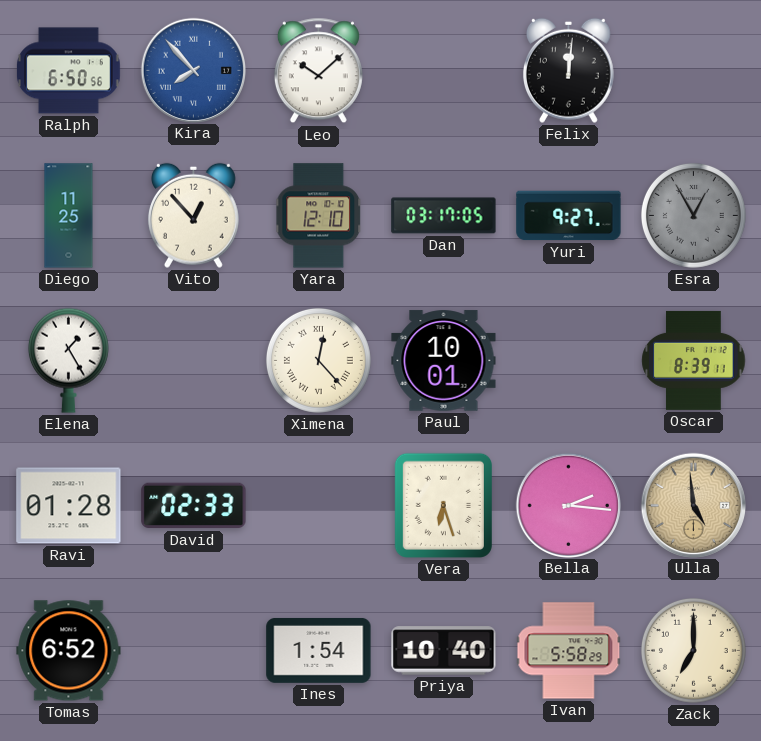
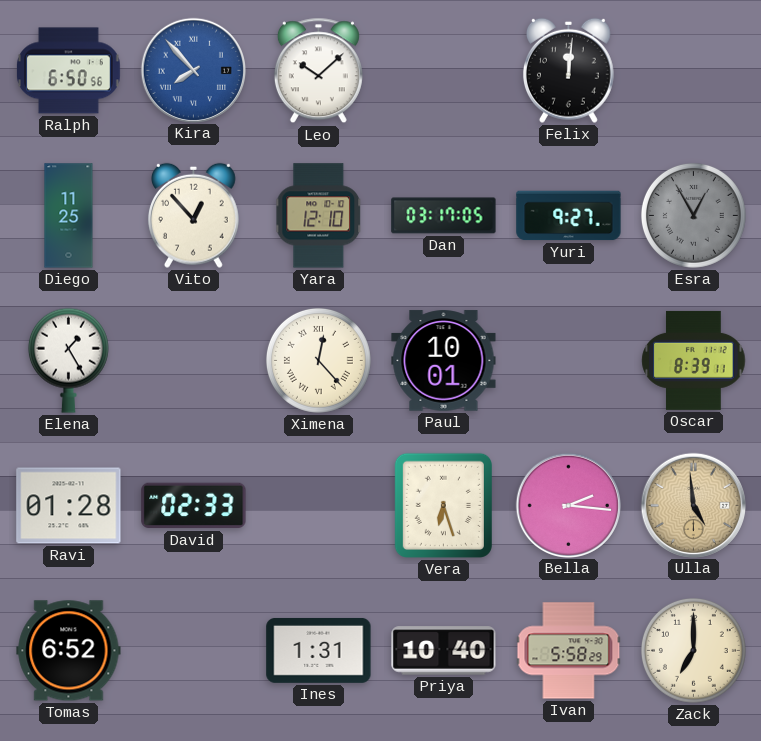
Ines: 1:54 -> 1:31 (319, 650)
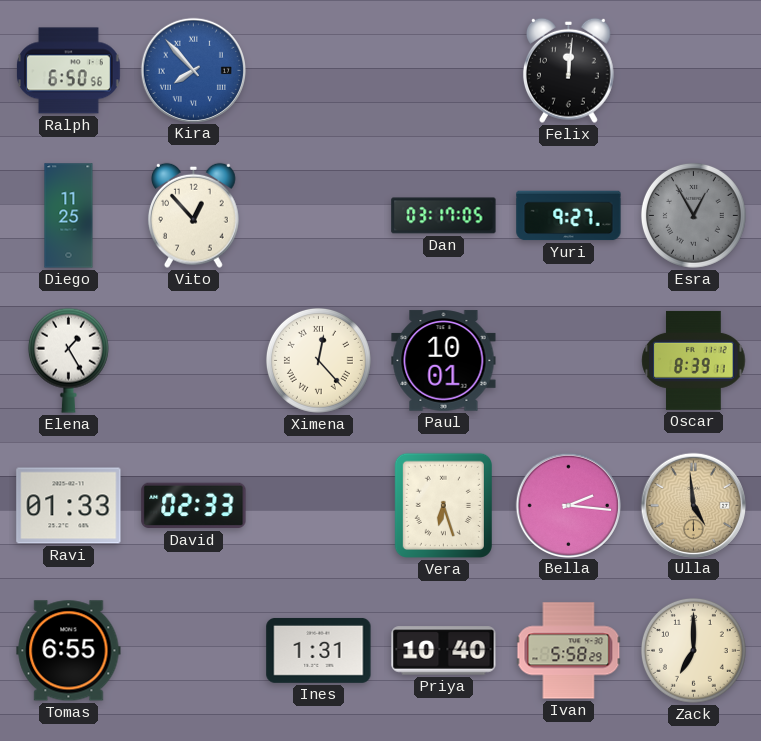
Leo: 10:08 -> none (318, 71)
Yara: 12:10 -> none (319, 216)
Ravi: 01:28 -> 01:33 (69, 506)
Tomas: 6:52 -> 6:55 (69, 651)
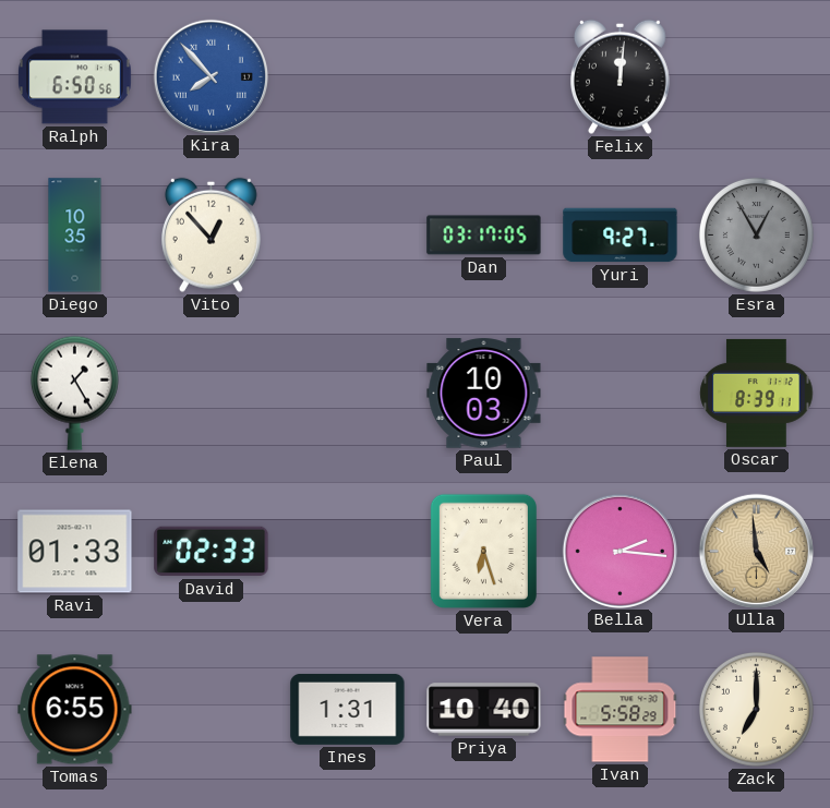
Diego: 11:25 -> 10:35 (75, 236)
Ximena: 12:23 -> none (318, 360)
Paul: 10:01 -> 10:03 (484, 394)
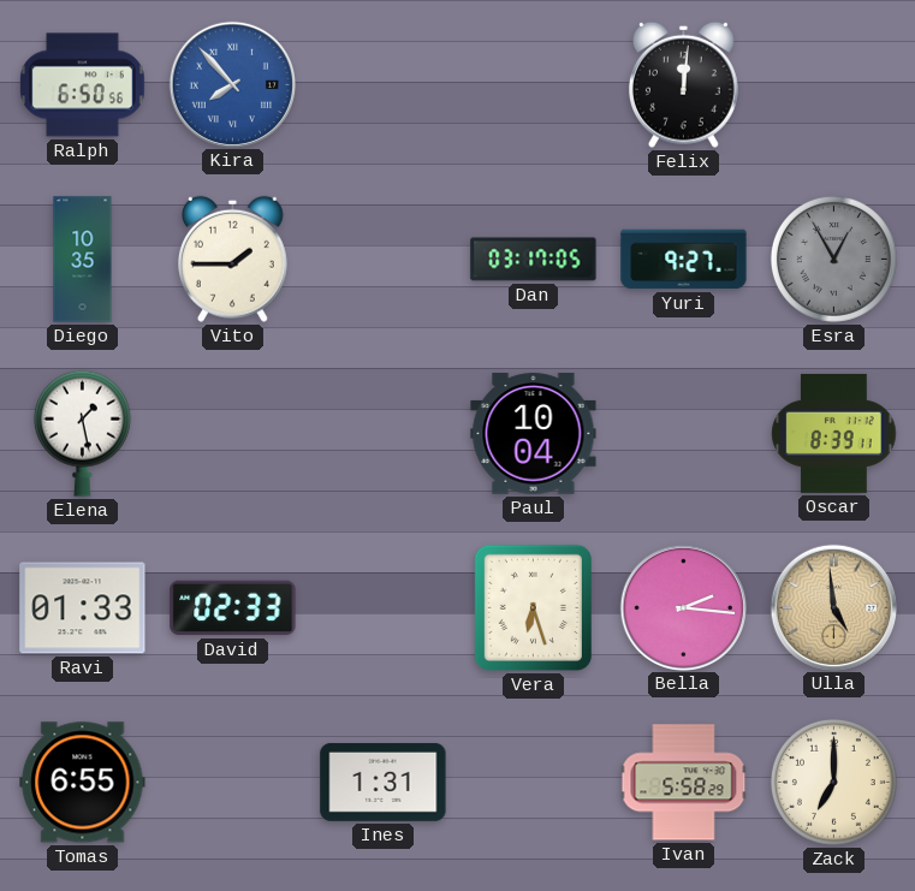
Vito: 12:53 -> 1:45 (232, 259)
Elena: 1:25 -> 1:28 (82, 433)
Paul: 10:03 -> 10:04 (534, 434)
Priya: 10:40 -> none (484, 710)
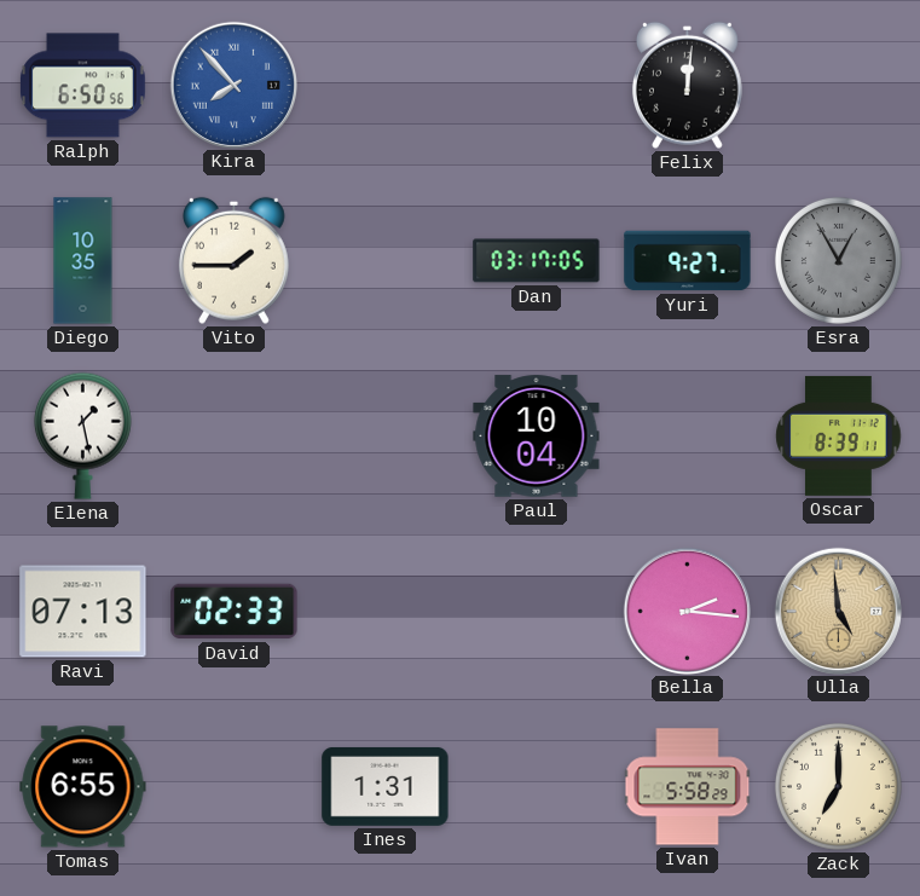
Ravi: 01:33 -> 07:13 (83, 612)
Vera: 6:27 -> none (533, 607)
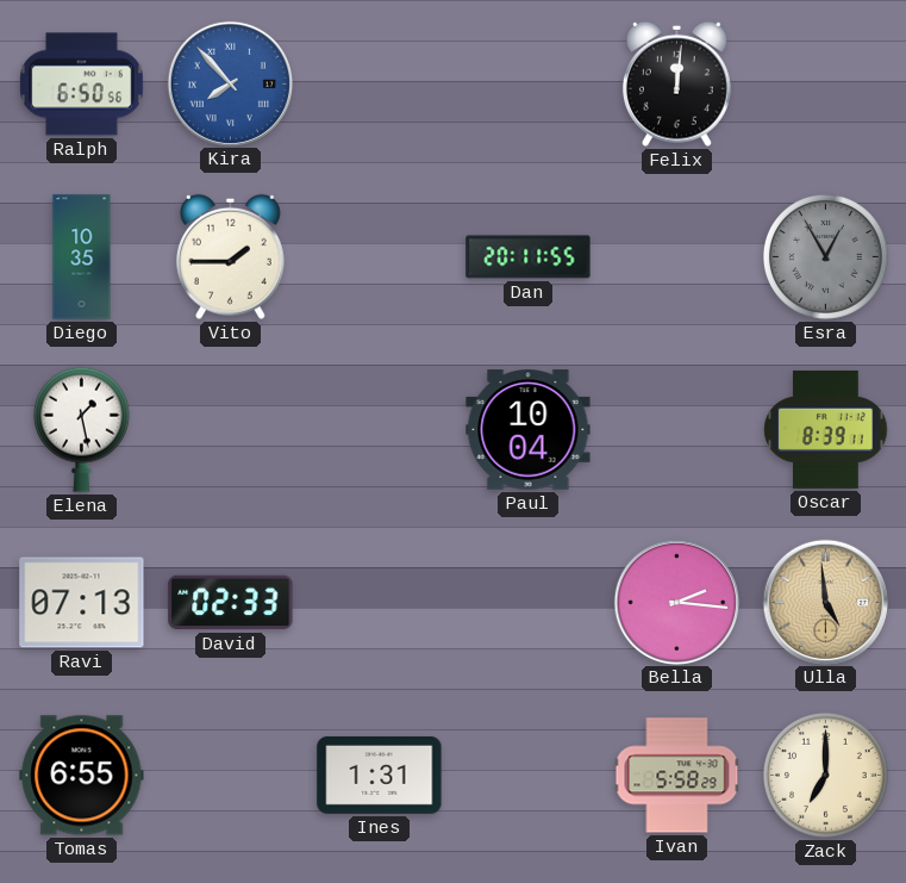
Dan: 03:17 -> 20:11 (529, 257)
Yuri: 9:27 -> none (688, 261)
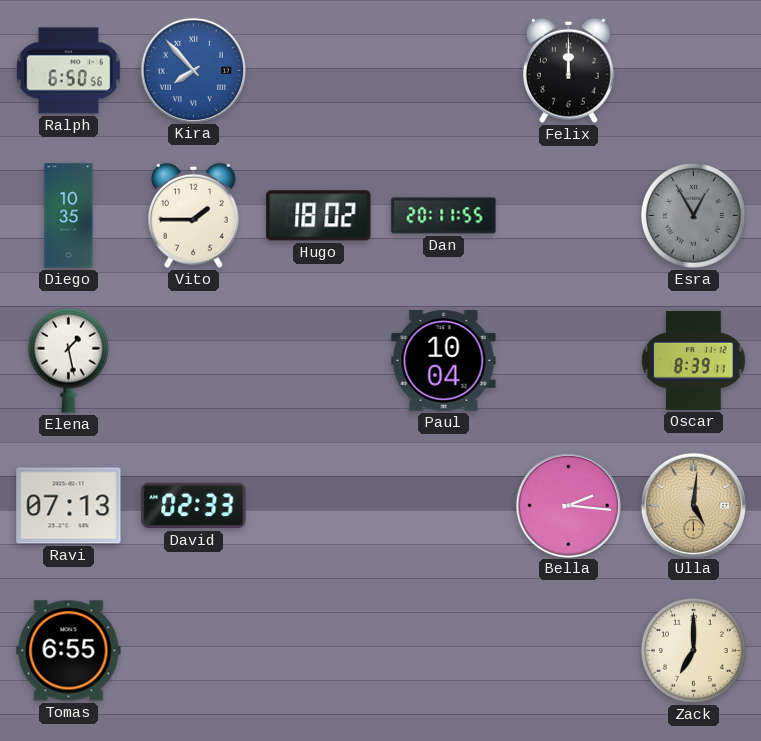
Felix: 12:01 -> 12:00 (568, 70)
Hugo: none -> 18:02 (319, 216)
Ulla: 4:59 -> 5:01 (693, 505)
Ines: 1:31 -> none (380, 775)
Ivan: 5:58 -> none (677, 776)
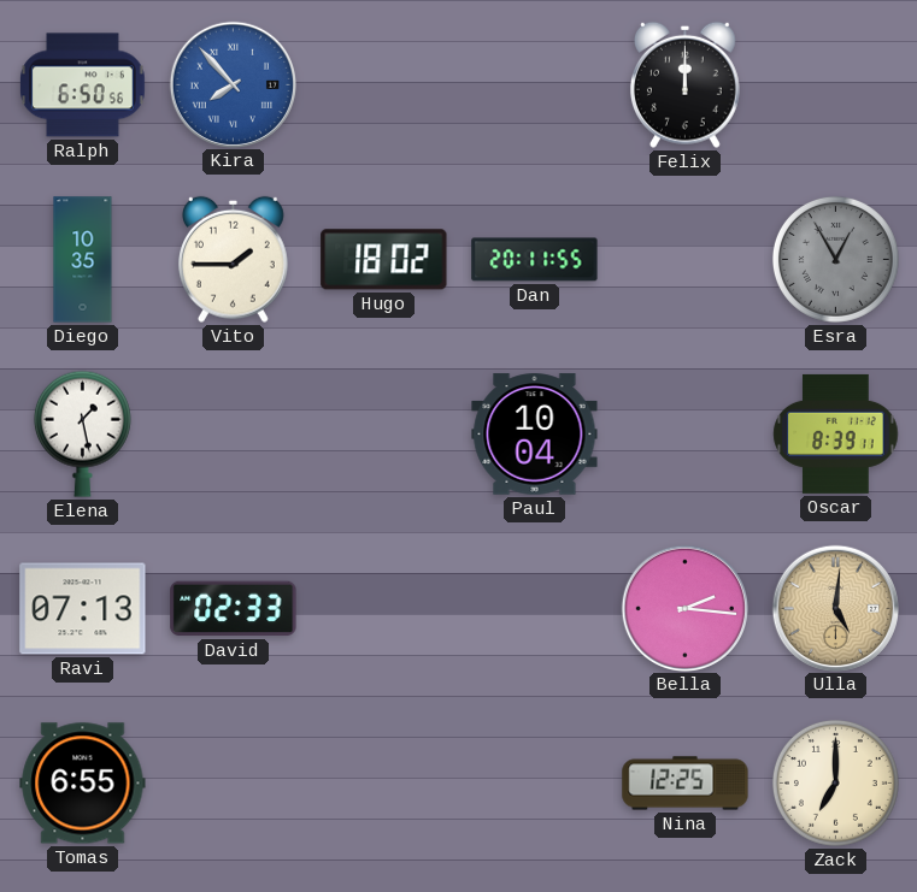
Nina: none -> 12:25 (686, 784)
